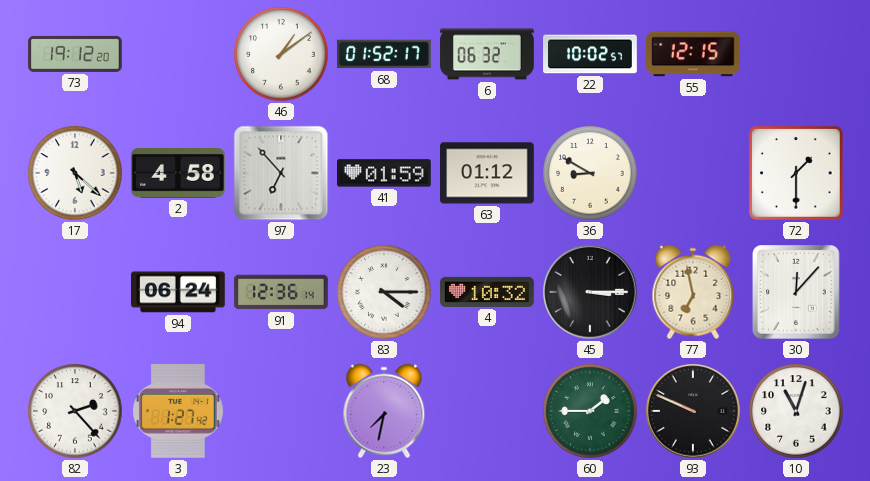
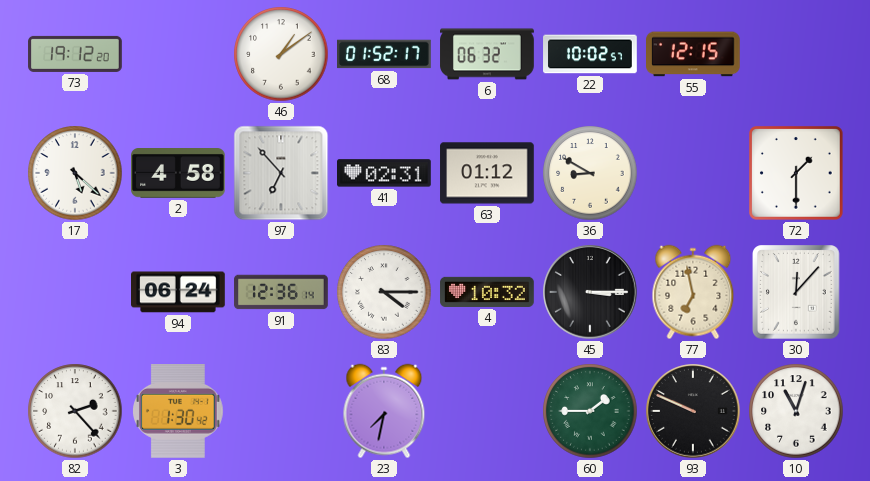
41: 01:59 -> 02:31 (385, 173)
3: 1:27 -> 1:30 (179, 412)
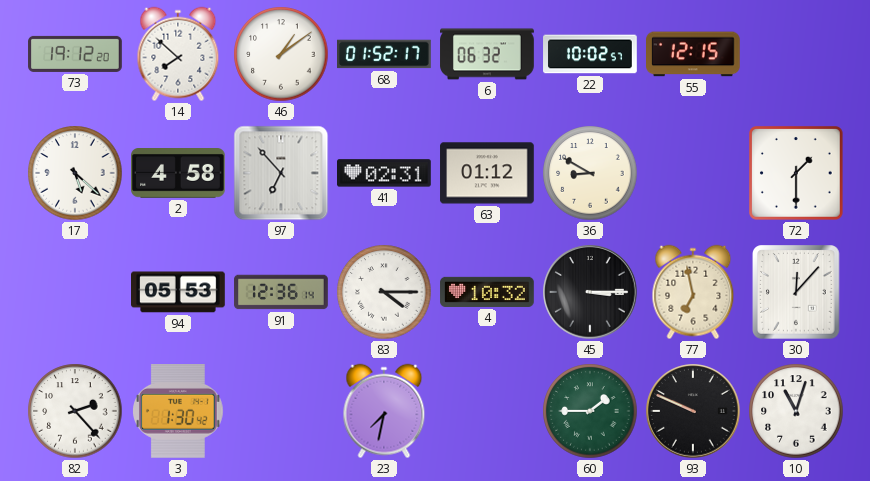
14: none -> 7:52 (178, 54)
94: 06:24 -> 05:53 (178, 292)
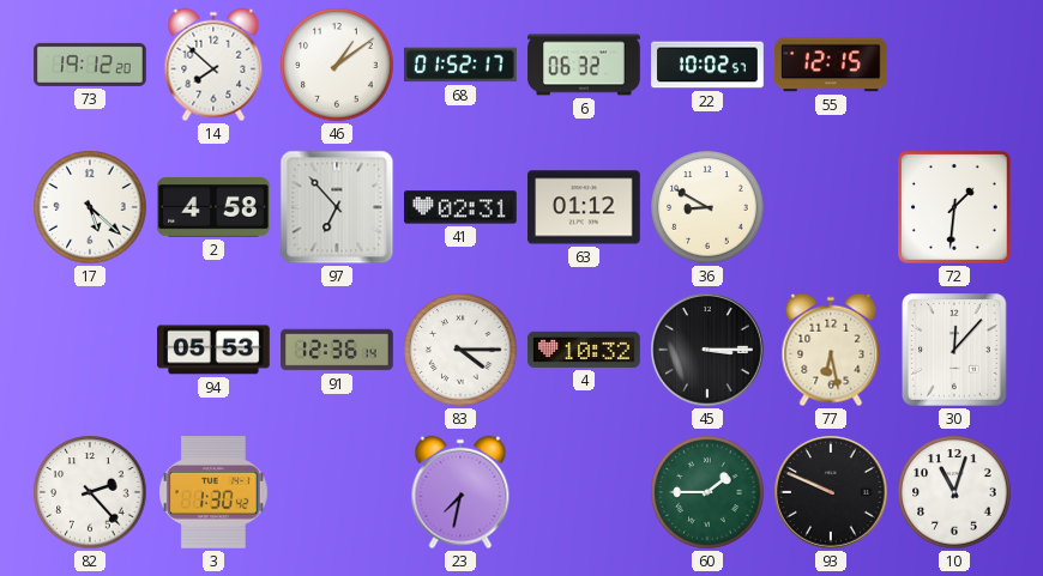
72: 1:30 -> 1:31 (955, 208)
77: 6:58 -> 6:28 (831, 350)
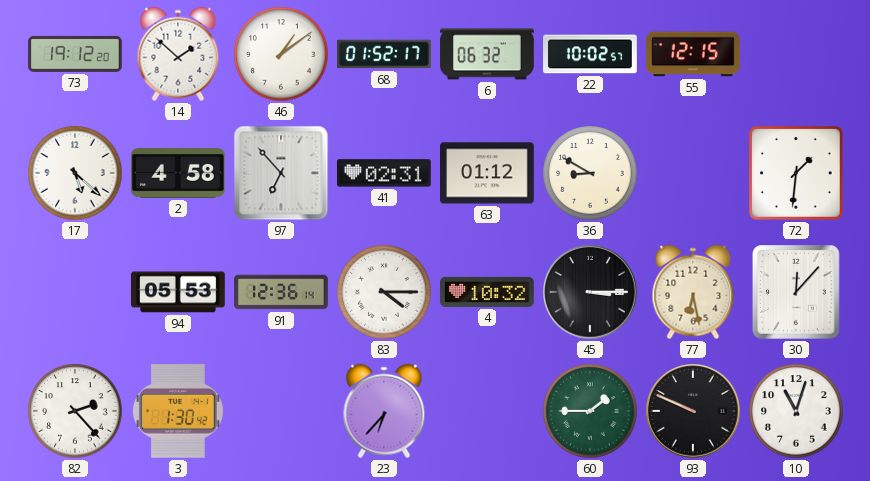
14: 7:52 -> 1:52 (178, 54)
23: 7:32 -> 6:37 (384, 411)
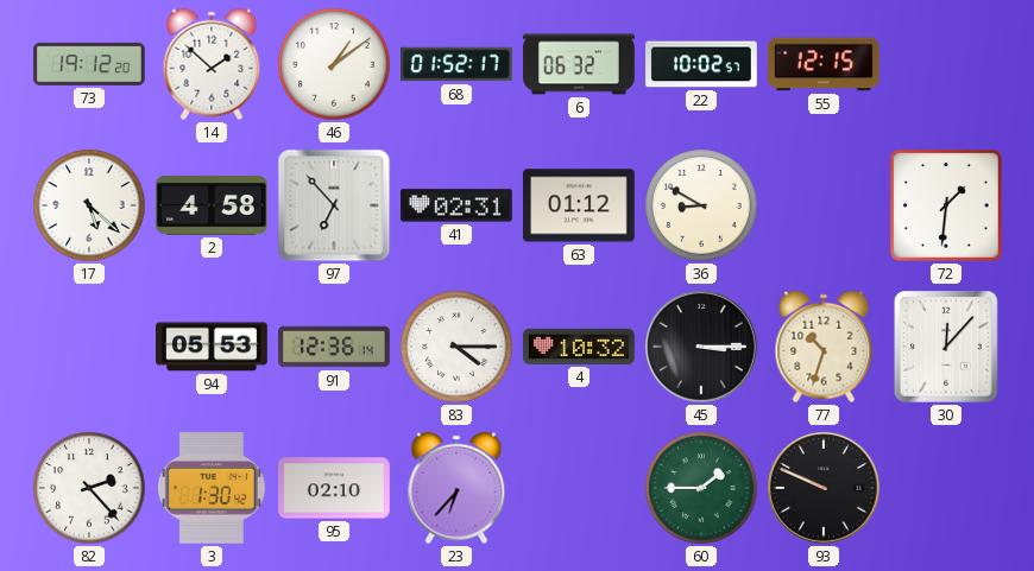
77: 6:28 -> 10:33 (824, 347)
95: none -> 02:10 (334, 488)
10: 11:03 -> none (796, 411)
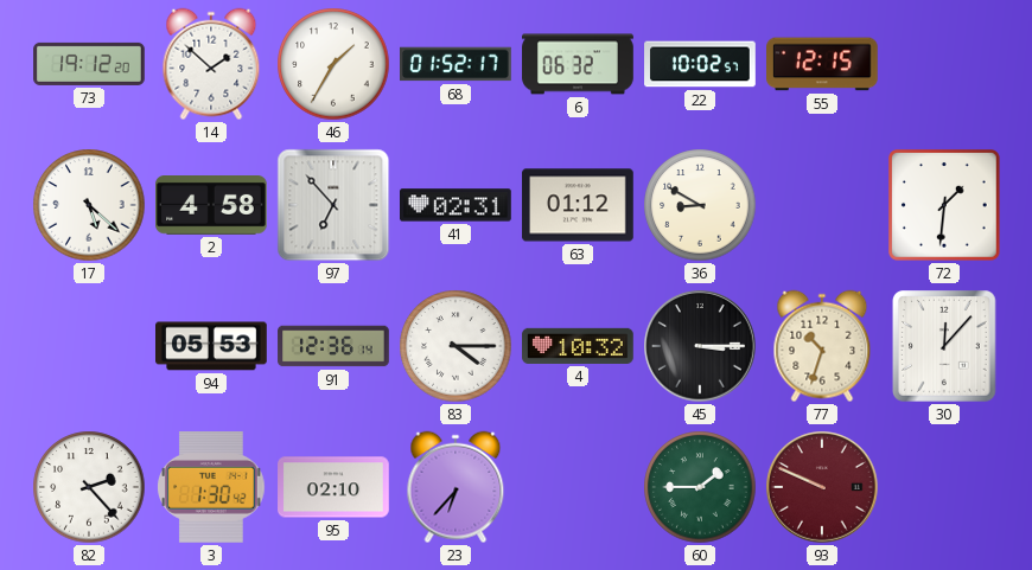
46: 1:09 -> 1:35 (333, 64)
93 dial: black -> burgundy (822, 487)
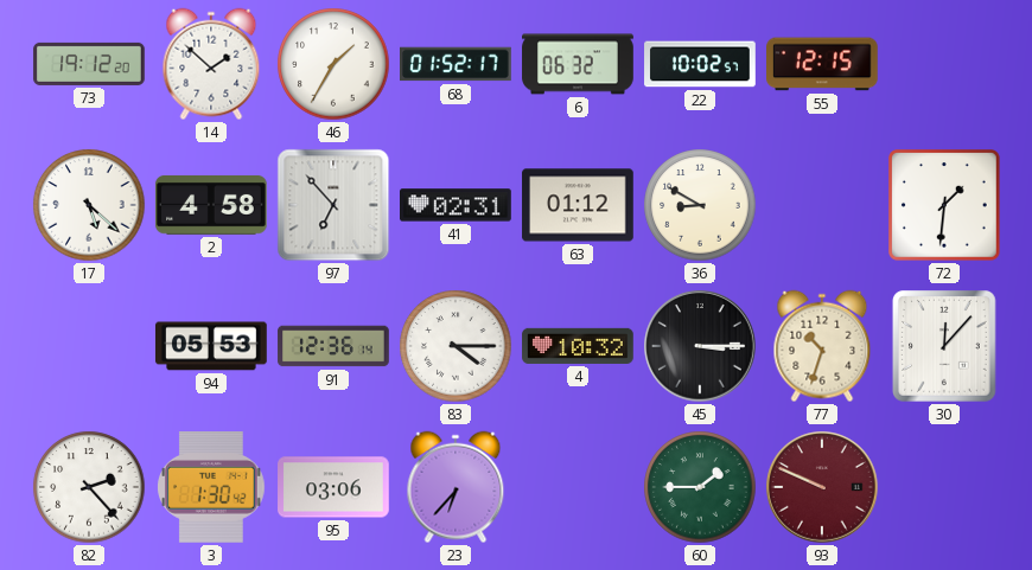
95: 02:10 -> 03:06 (333, 487)
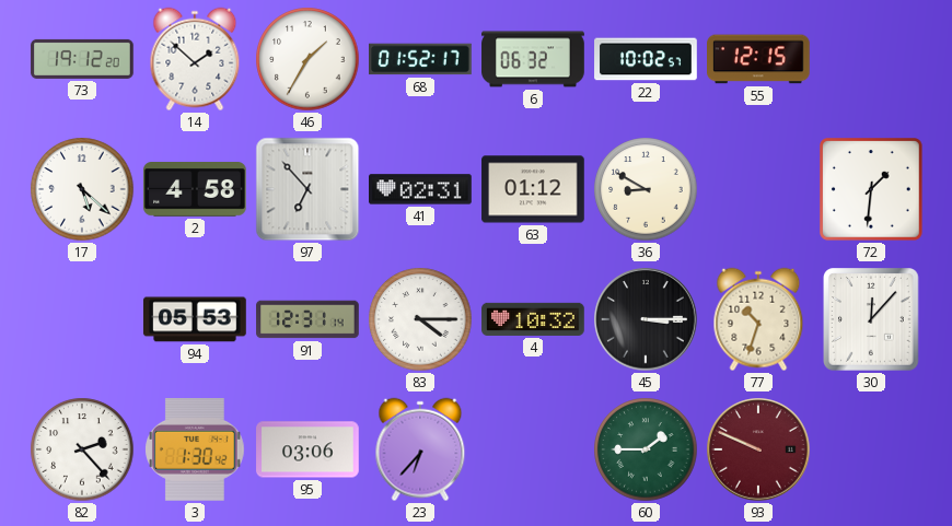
91: 12:36 -> 12:31 (307, 319)
